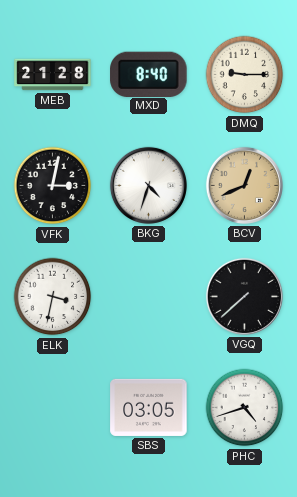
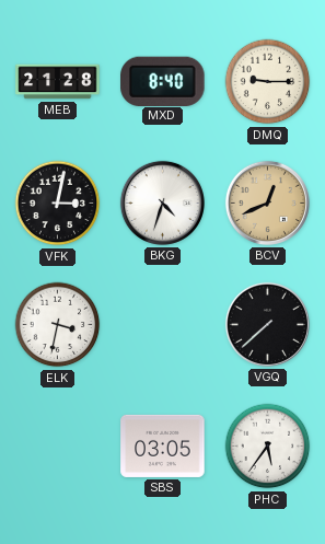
PHC: 4:42 -> 5:36 (268, 447)
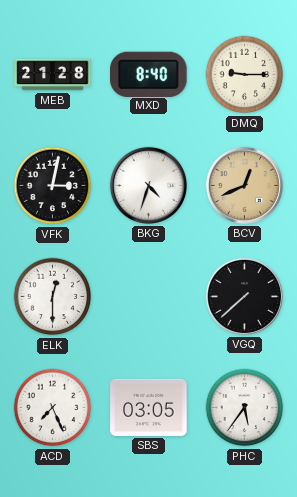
ELK: 3:32 -> 12:30 (53, 297)
ACD: none -> 7:26 (53, 408)
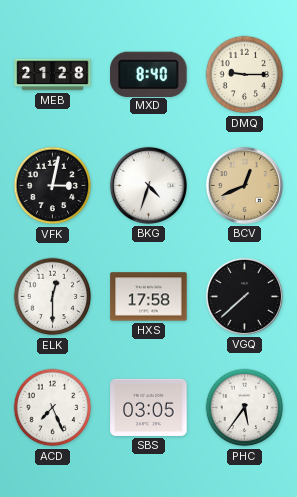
HXS: none -> 17:58 (149, 297)
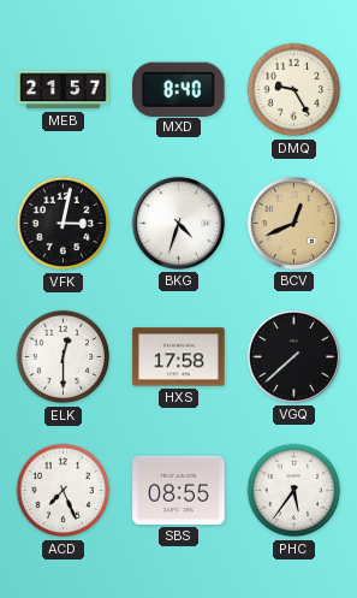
MEB: 21:28 -> 21:57 (64, 90)
DMQ: 9:15 -> 9:25 (294, 90)
SBS: 03:05 -> 08:55 (179, 490)
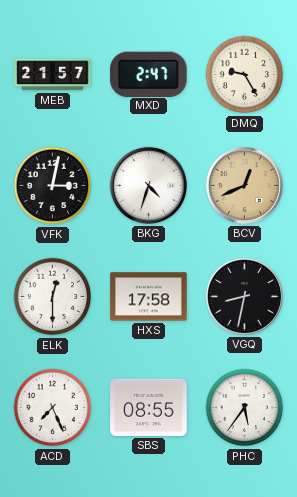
MXD: 8:40 -> 2:47 (149, 74)
VGQ: 7:38 -> 8:32 (244, 296)
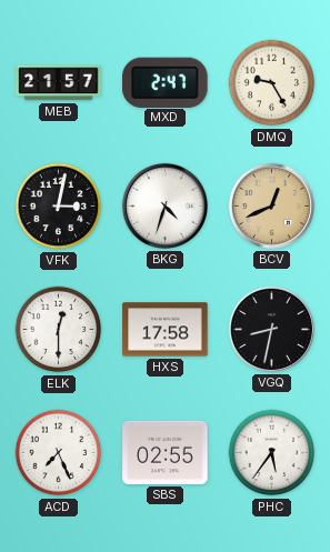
SBS: 08:55 -> 02:55 (166, 452)
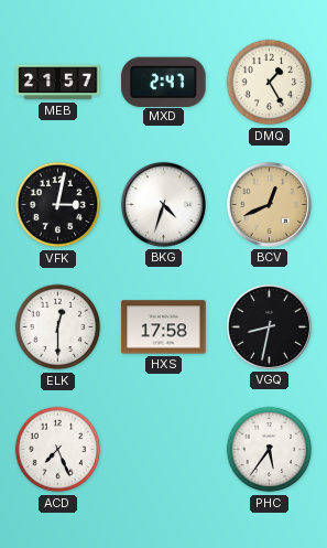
DMQ: 9:25 -> 1:25 (270, 83)
SBS: 02:55 -> none (166, 452)
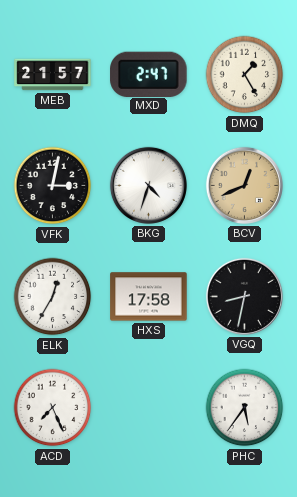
ELK: 12:30 -> 12:35 (53, 297)
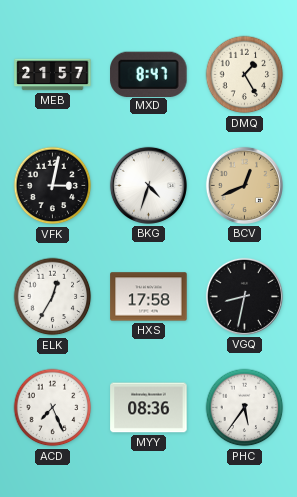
MXD: 2:47 -> 8:47 (149, 74)
MYY: none -> 08:36 (149, 408)
